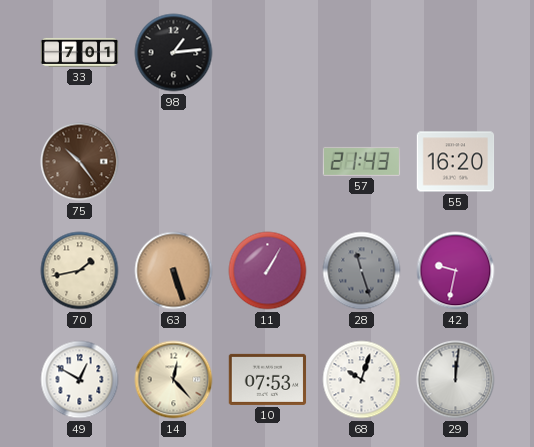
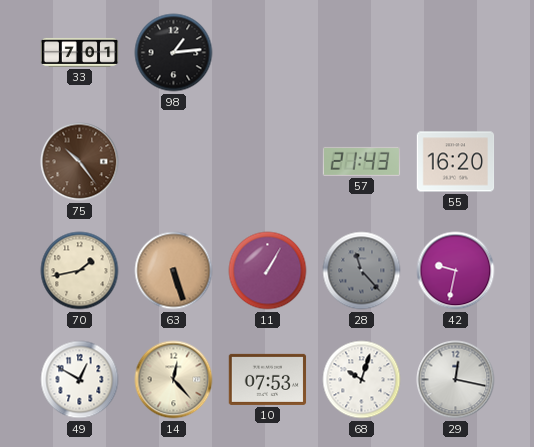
28: 11:27 -> 11:23 (362, 271)
29: 12:01 -> 12:17 (456, 380)
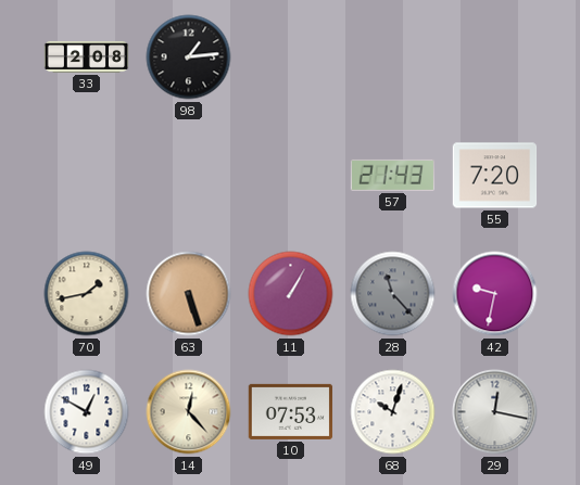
33: 7:01 -> 2:08 (87, 56)
75: 10:24 -> none (80, 162)
55: 16:20 -> 7:20 (495, 176)
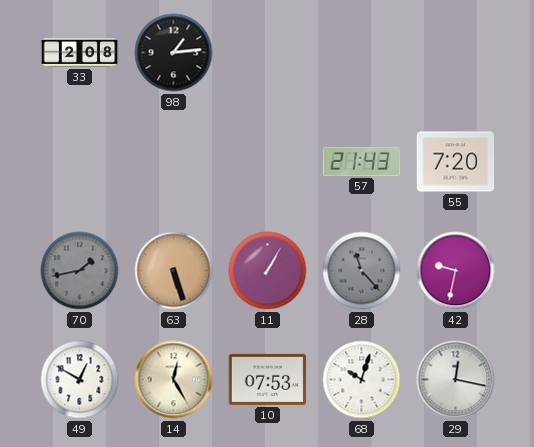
70 dial: cream -> grey (80, 271)
14: 12:23 -> 12:25 (174, 380)
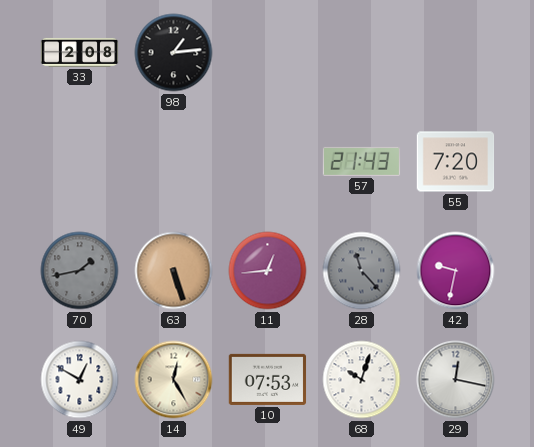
11: 1:05 -> 12:44 (268, 271)
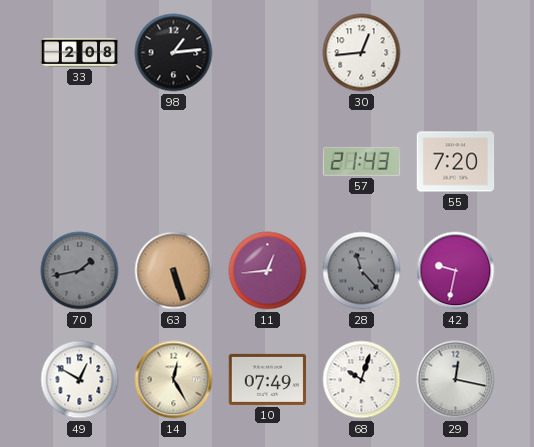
30: none -> 12:44 (362, 53)
10: 07:53 -> 07:49 (268, 379)
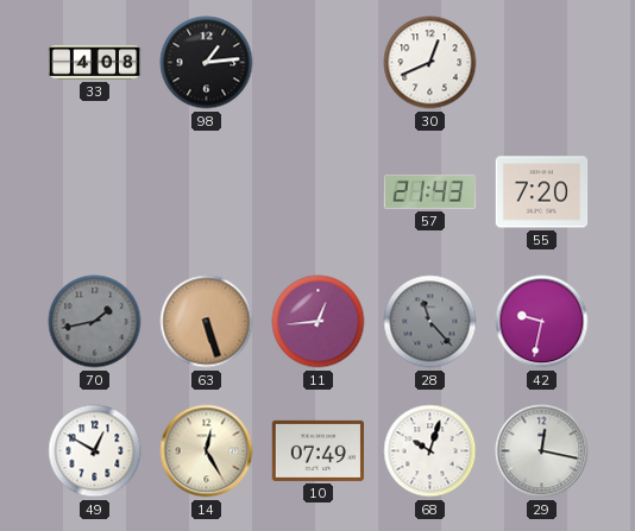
33: 2:08 -> 4:08 (95, 62)
30: 12:44 -> 12:41 (430, 63)
